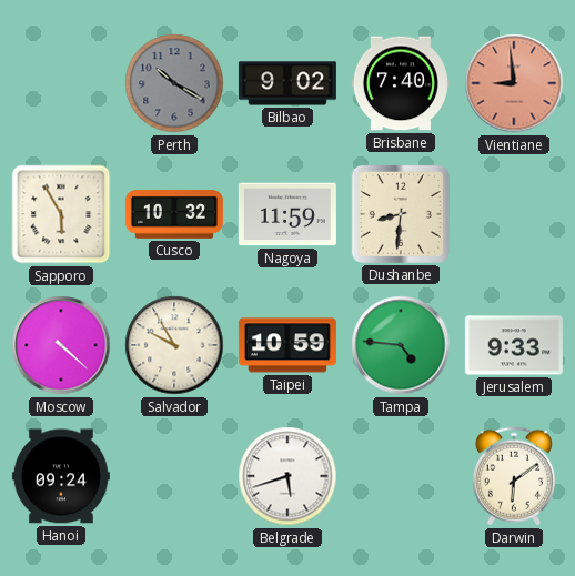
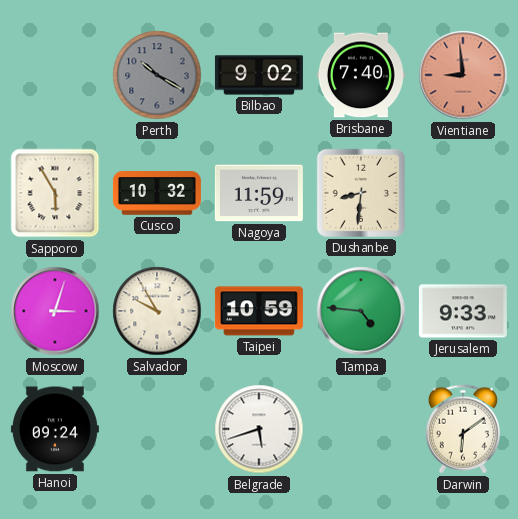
Moscow: 4:22 -> 3:03 (55, 311)
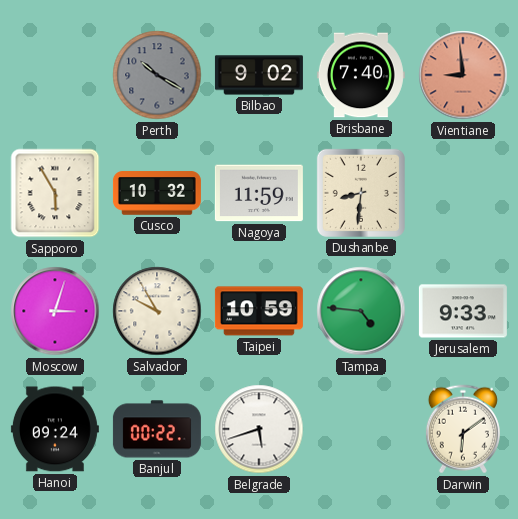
Banjul: none -> 00:22 (157, 429)
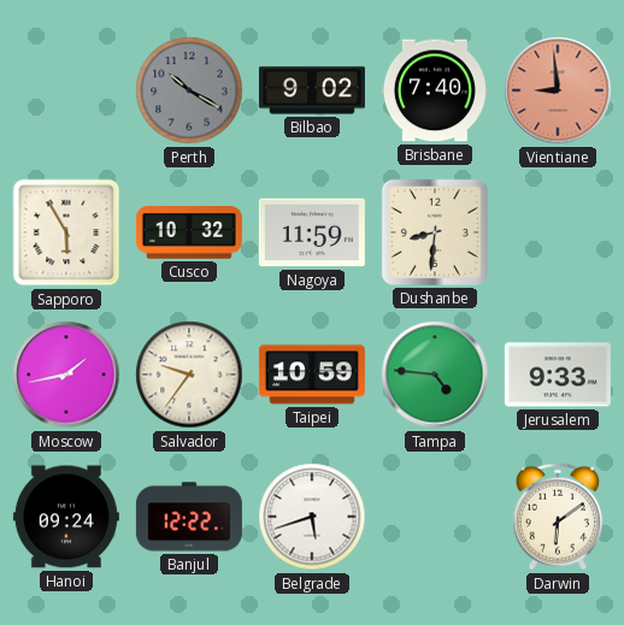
Moscow: 3:03 -> 1:43 (66, 375)
Salvador: 9:55 -> 9:36 (189, 375)
Banjul: 00:22 -> 12:22 (189, 517)
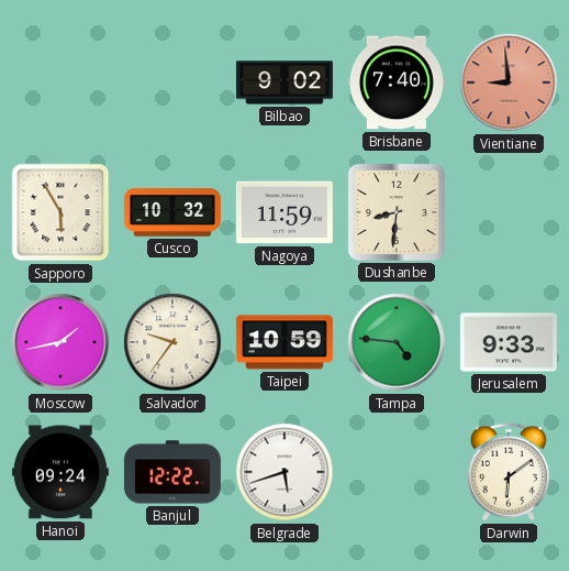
Perth: 10:20 -> none (189, 90)
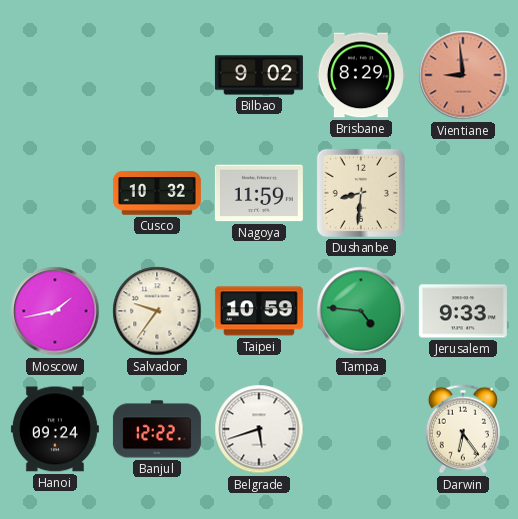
Brisbane: 7:40 -> 8:29 (361, 75)
Sapporo: 5:55 -> none (60, 212)
Darwin: 6:09 -> 6:24 (463, 429)
